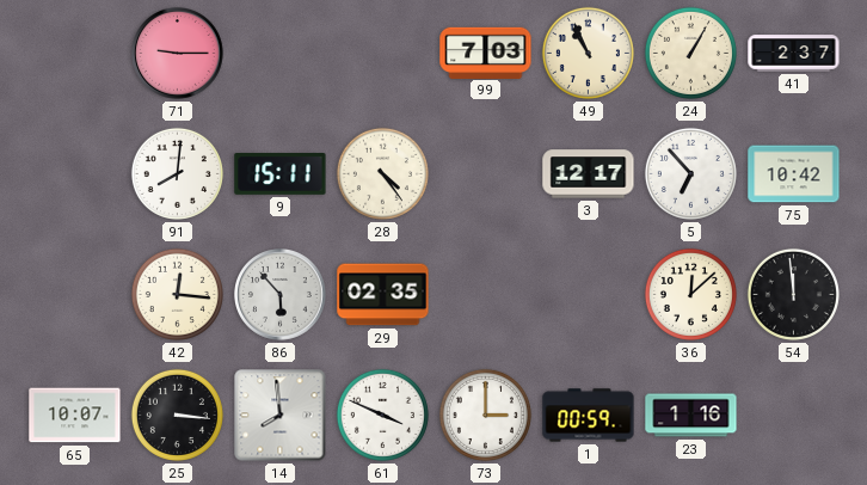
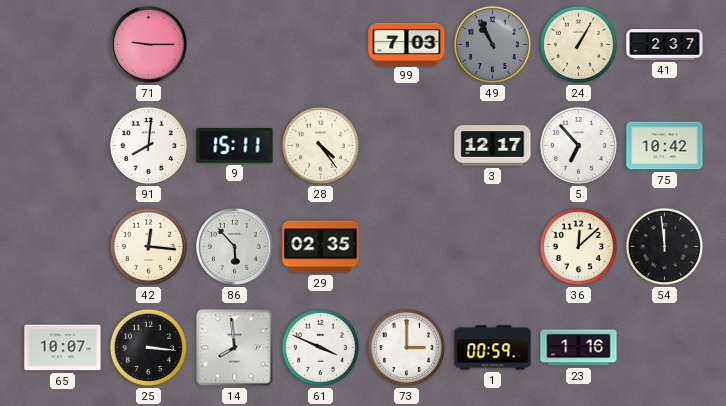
49 dial: cream -> grey (492, 44)
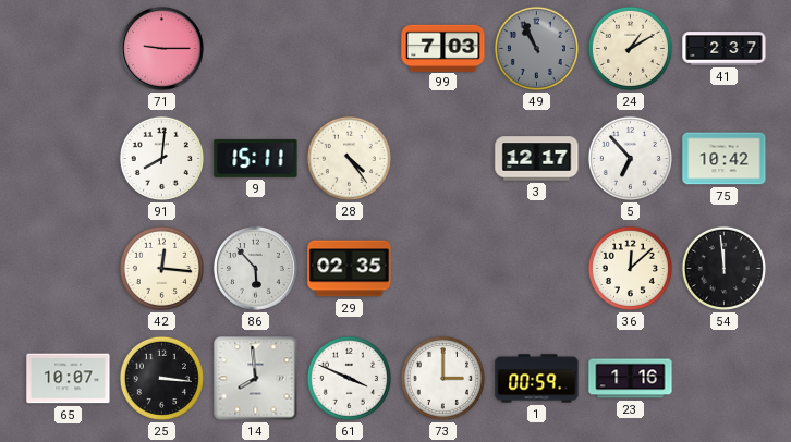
24: 1:05 -> 1:10 (630, 48)
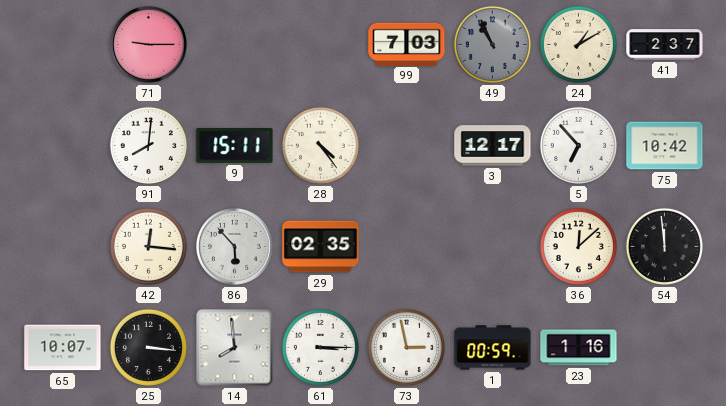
61: 3:49 -> 3:15 (320, 347)
73: 3:00 -> 2:58 (406, 347)
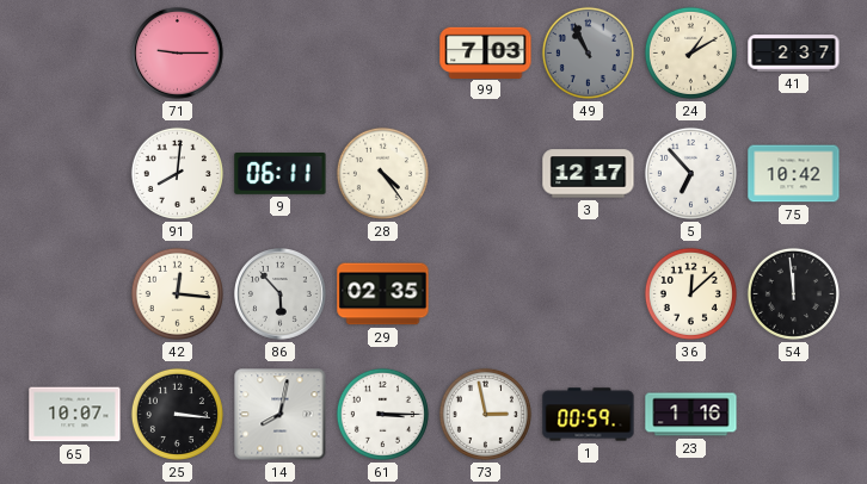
9: 15:11 -> 06:11 (281, 174)
14: 7:59 -> 8:02 (281, 415)
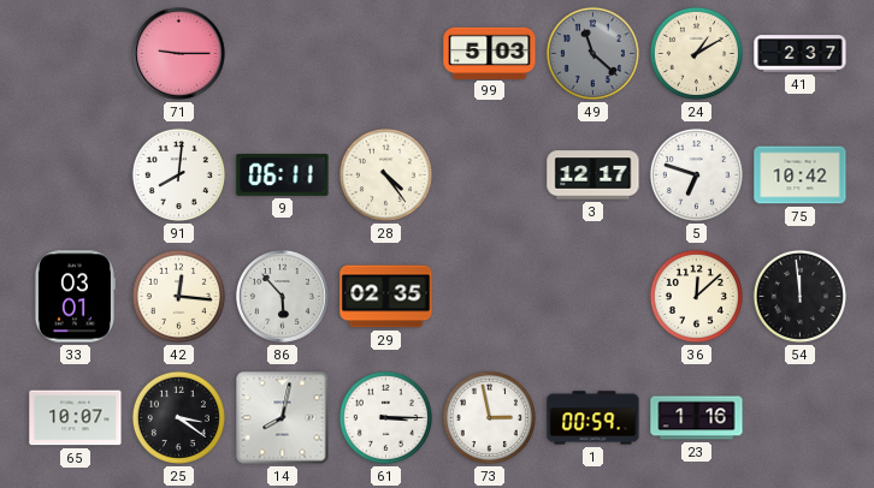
99: 7:03 -> 5:03 (490, 53)
49: 10:56 -> 11:22 (592, 53)
5: 6:53 -> 6:48 (696, 174)
33: none -> 03:01 (75, 297)
25: 3:16 -> 3:21 (178, 417)
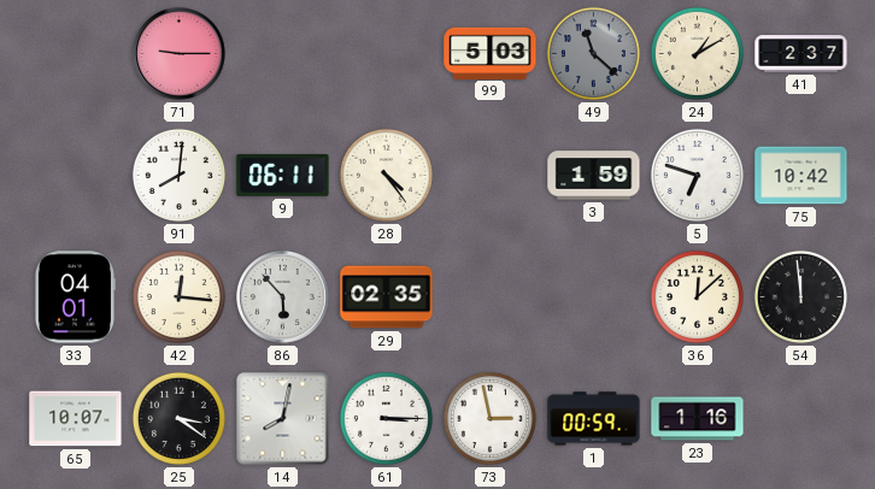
3: 12:17 -> 1:59 (594, 176)
33: 03:01 -> 04:01 (75, 297)
